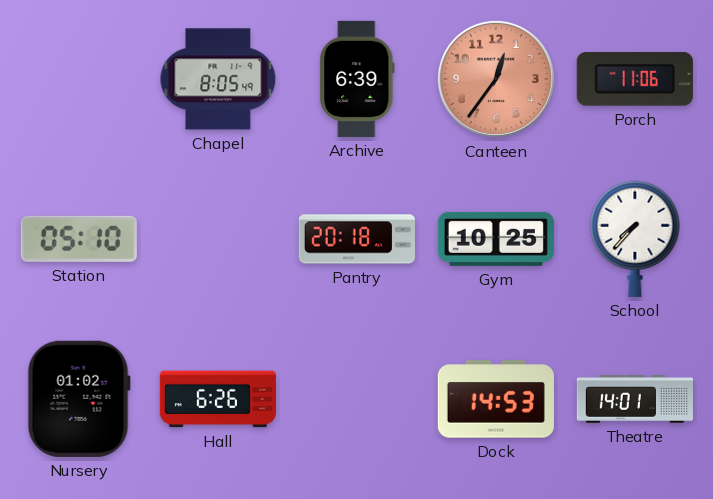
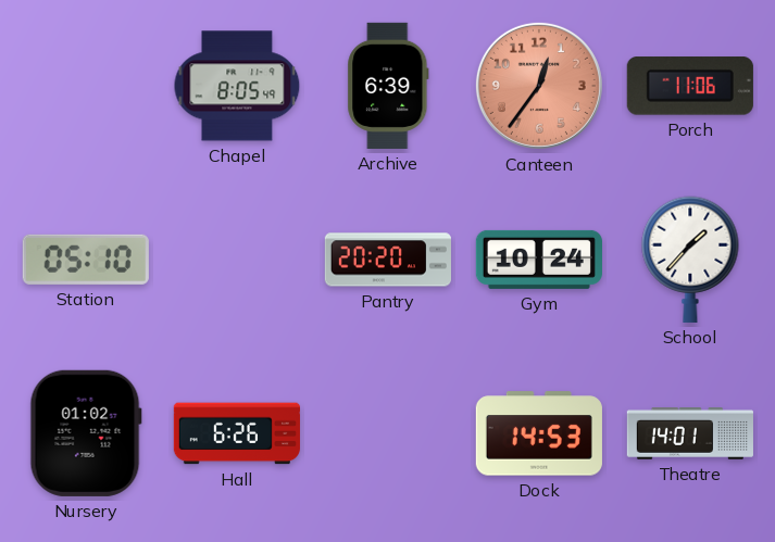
Pantry: 20:18 -> 20:20 (388, 260)
Gym: 10:25 -> 10:24 (539, 260)
School: 7:37 -> 1:37 (690, 260)
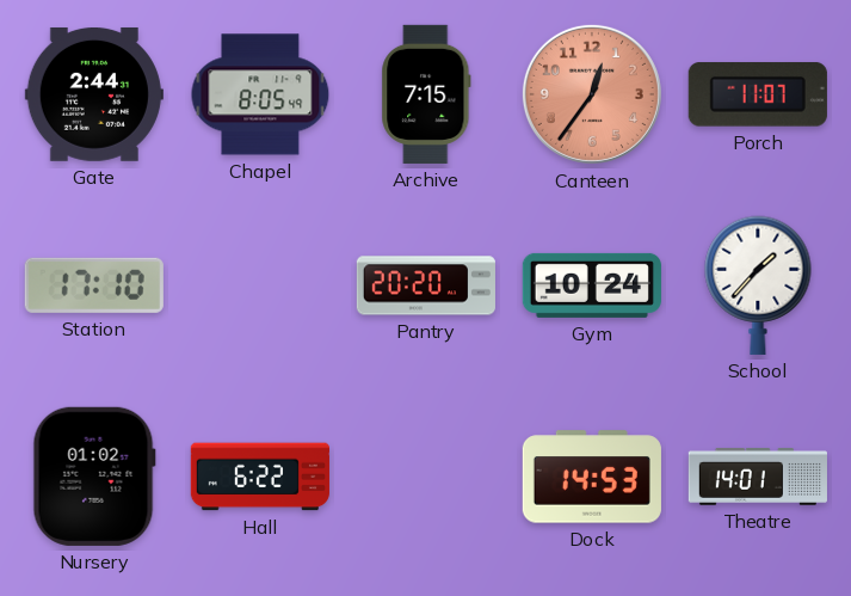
Gate: none -> 2:44 (94, 94)
Archive: 6:39 -> 7:15 (426, 94)
Porch: 11:06 -> 11:07 (758, 94)
Station: 05:10 -> 17:10 (94, 285)
Hall: 6:26 -> 6:22 (260, 477)
